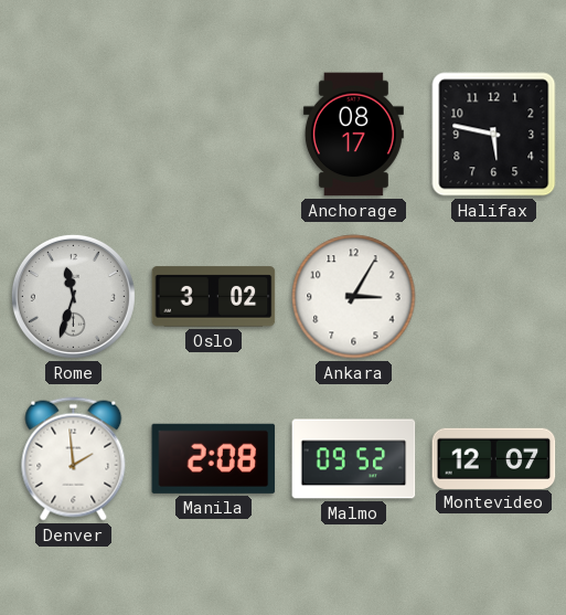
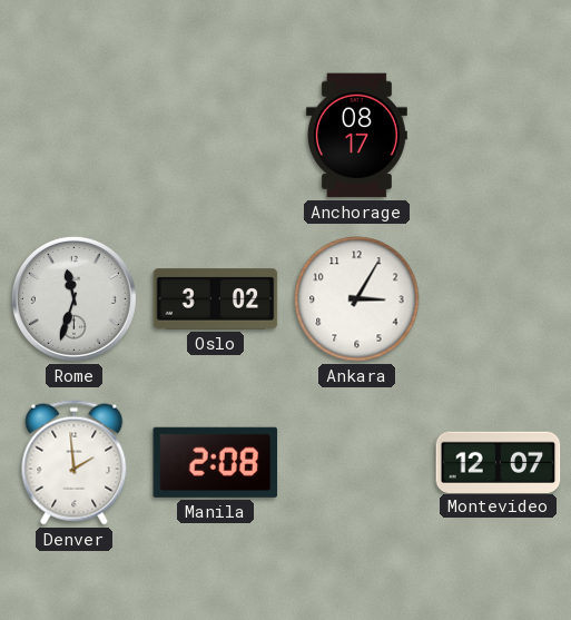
Halifax: 5:47 -> none (494, 135)
Malmo: 09:52 -> none (354, 459)
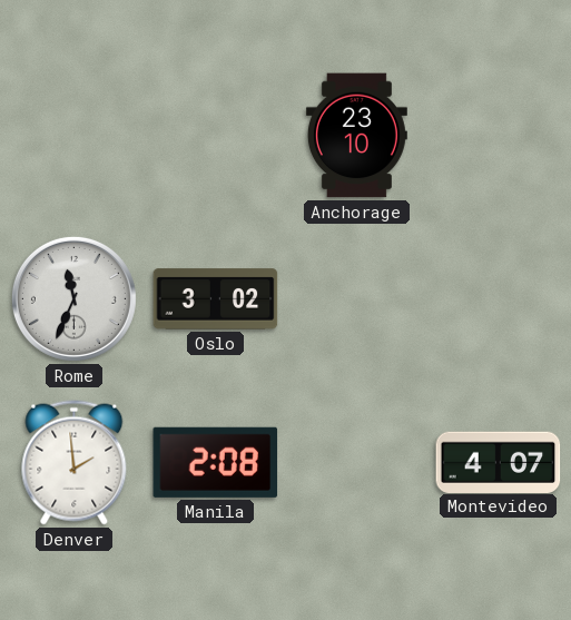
Anchorage: 08:17 -> 23:10 (356, 136)
Rome: 11:33 -> 11:34 (73, 298)
Ankara: 3:05 -> none (357, 299)
Montevideo: 12:07 -> 4:07 (499, 462)
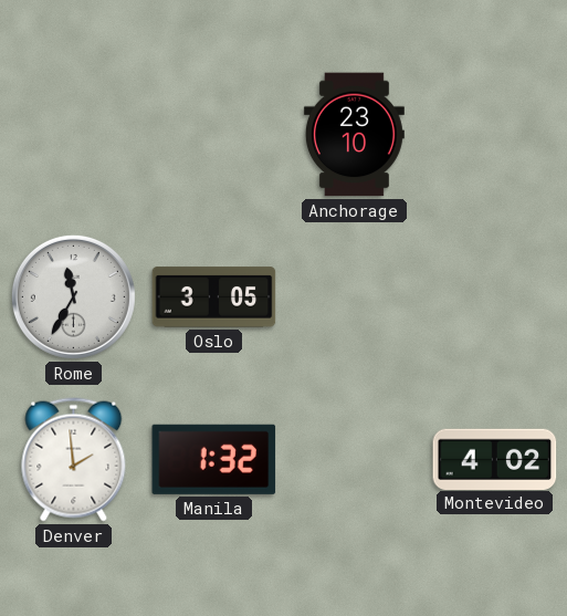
Rome: 11:34 -> 11:35 (73, 296)
Oslo: 3:02 -> 3:05 (214, 297)
Manila: 2:08 -> 1:32 (214, 459)
Montevideo: 4:07 -> 4:02 (495, 459)
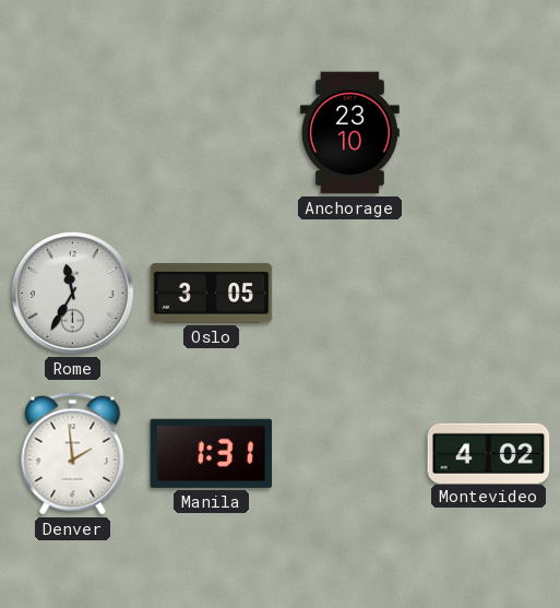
Manila: 1:32 -> 1:31 (212, 453)
